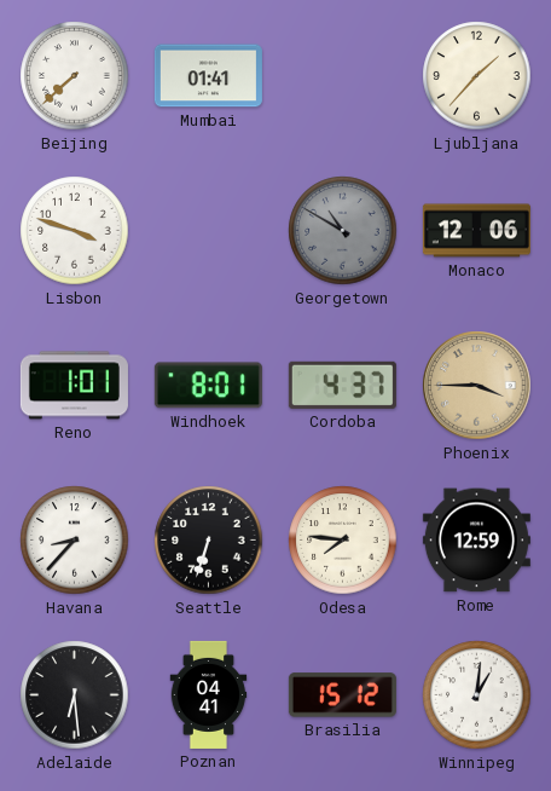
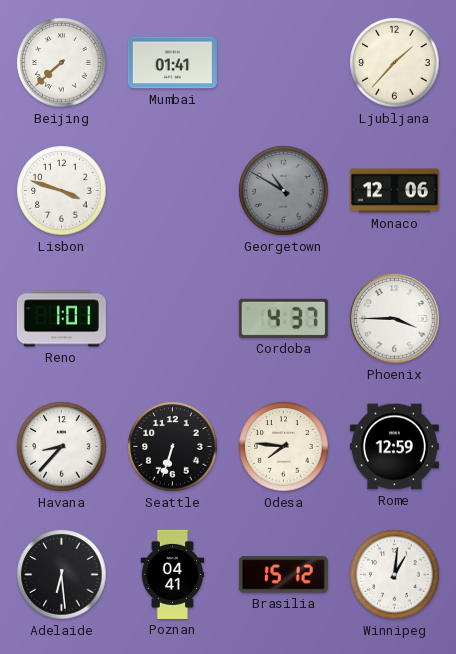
Windhoek: 8:01 -> none (208, 386)
Phoenix dial: champagne -> white (395, 319)
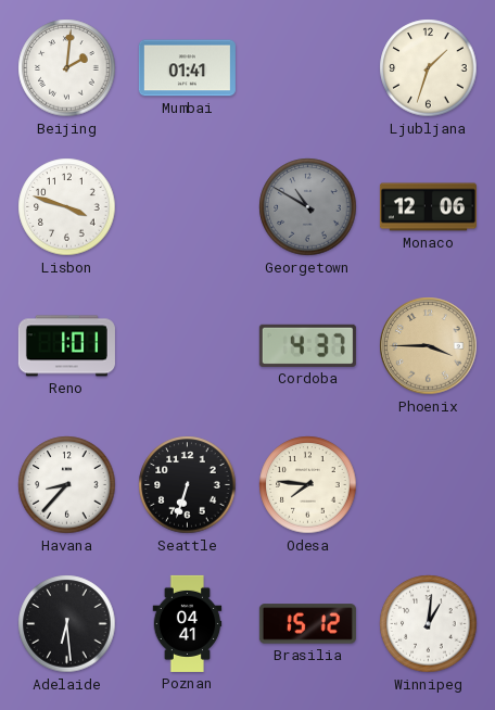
Beijing: 7:38 -> 2:01 (67, 68)
Ljubljana: 1:37 -> 1:33 (429, 68)
Phoenix dial: white -> champagne (429, 346)
Rome: 12:59 -> none (394, 447)
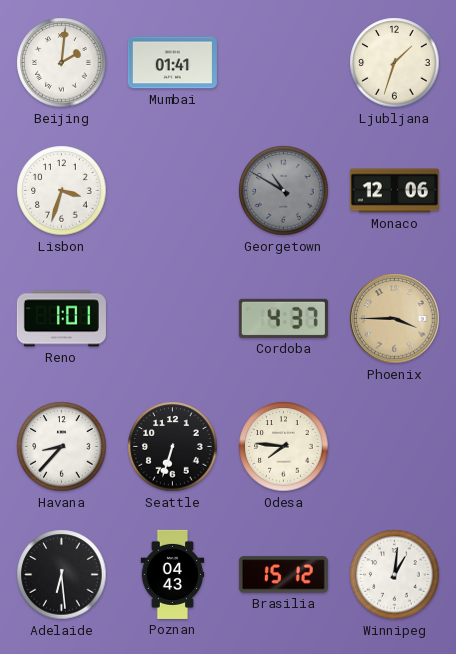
Lisbon: 3:48 -> 3:33 (62, 191)
Poznan: 04:41 -> 04:43 (173, 574)
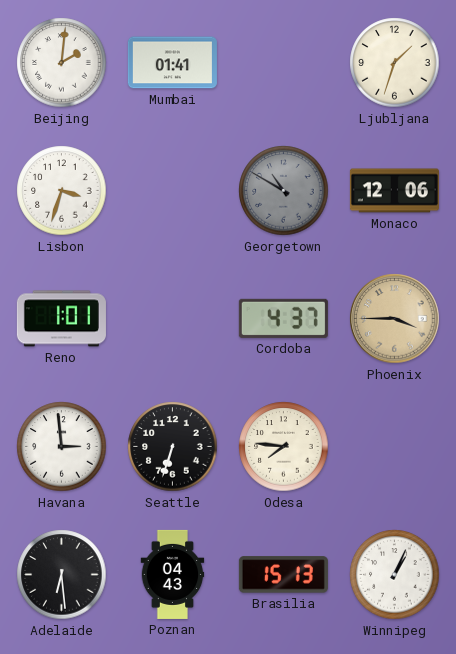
Havana: 8:37 -> 2:59 (62, 447)
Brasilia: 15:12 -> 15:13 (283, 575)
Winnipeg: 1:01 -> 1:04 (395, 575)
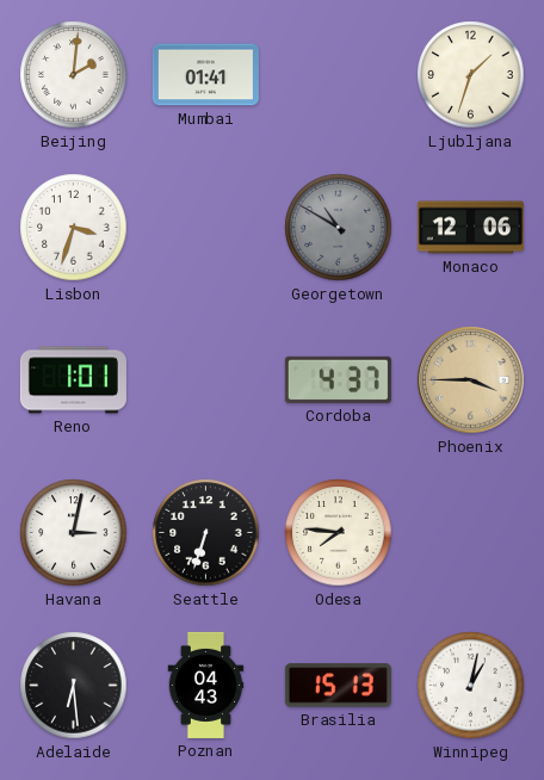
Havana: 2:59 -> 3:02 (74, 533)
Winnipeg: 1:04 -> 1:02 (471, 686)
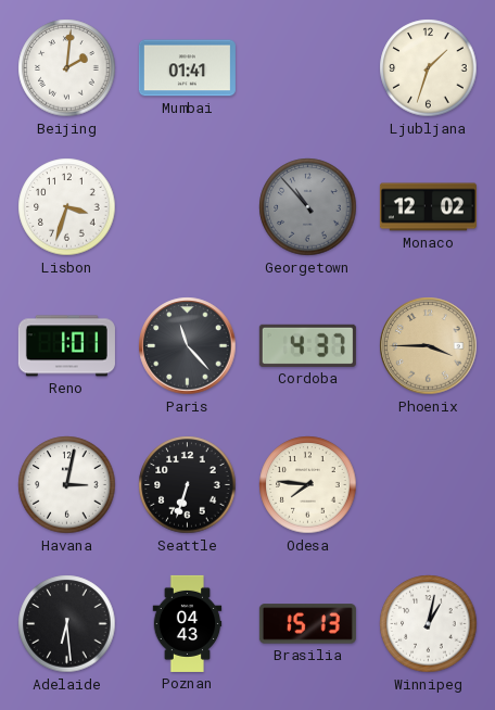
Georgetown: 10:50 -> 10:53 (308, 207)
Monaco: 12:06 -> 12:02 (428, 207)
Paris: none -> 11:23 (188, 346)
